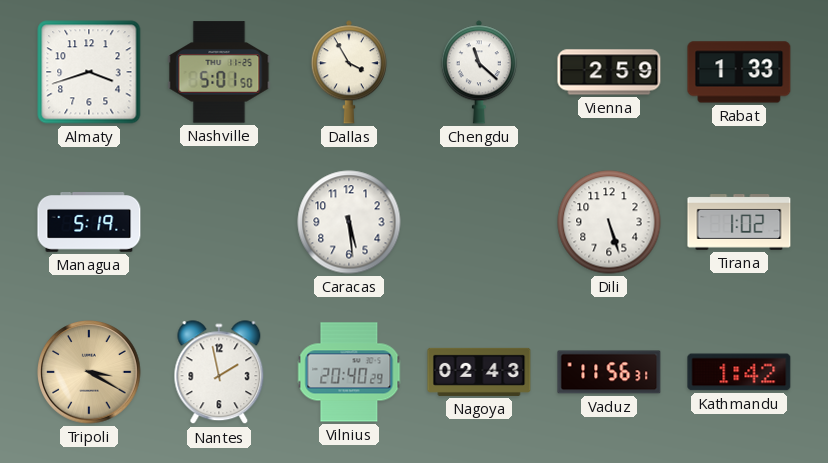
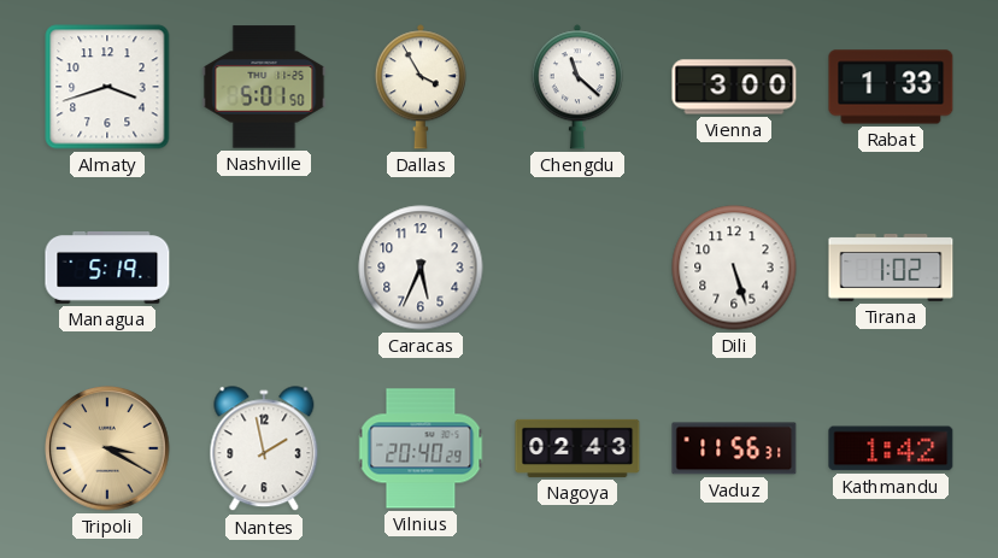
Vienna: 2:59 -> 3:00 (734, 87)
Caracas: 5:29 -> 5:34 (421, 268)
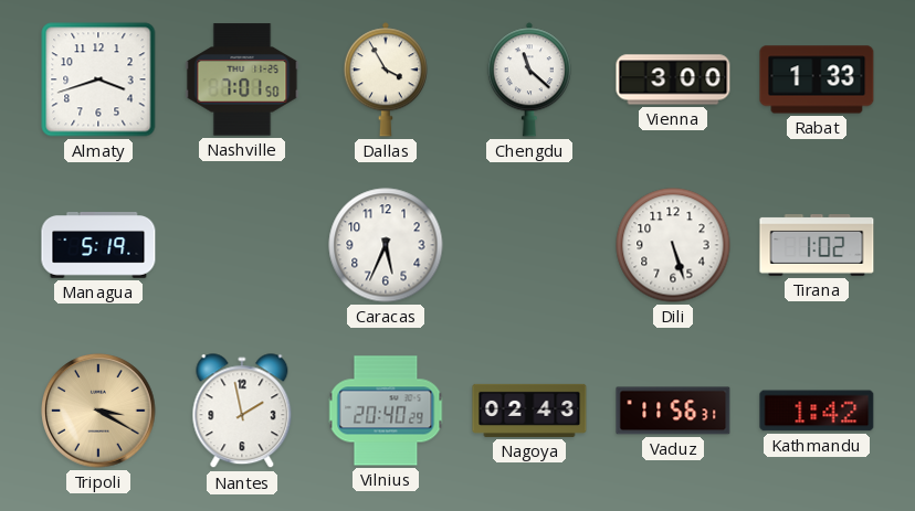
Nashville: 5:01 -> 7:01 (242, 79)
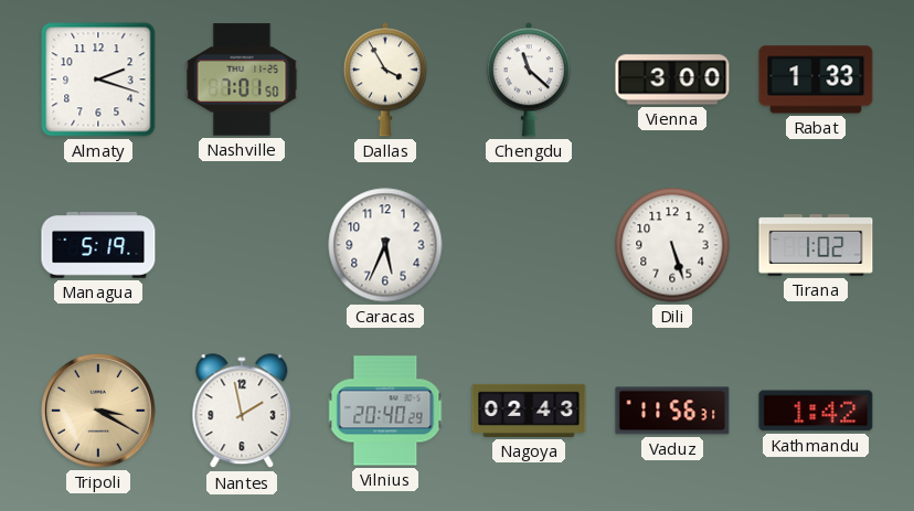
Almaty: 3:42 -> 2:18 (98, 79)
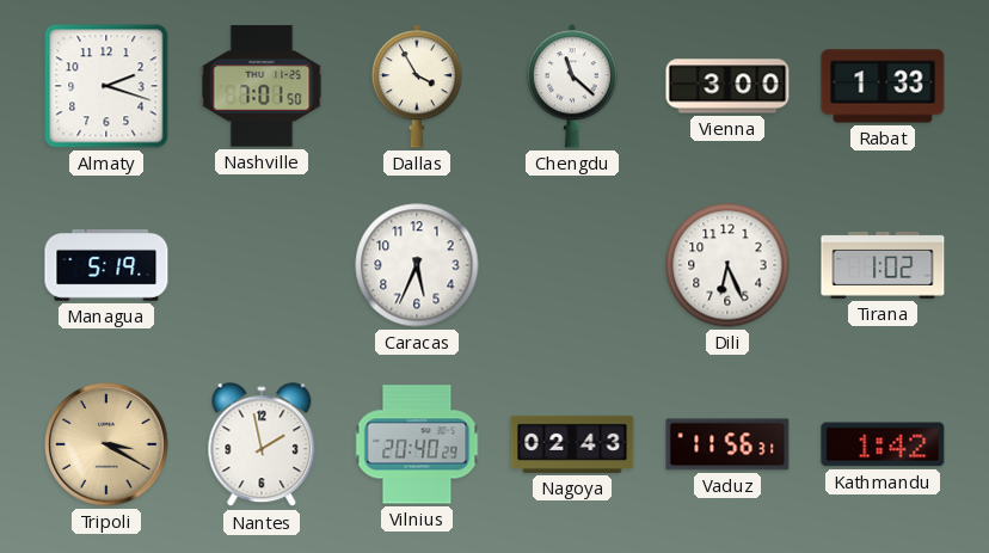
Dili: 5:27 -> 6:26 (727, 265)
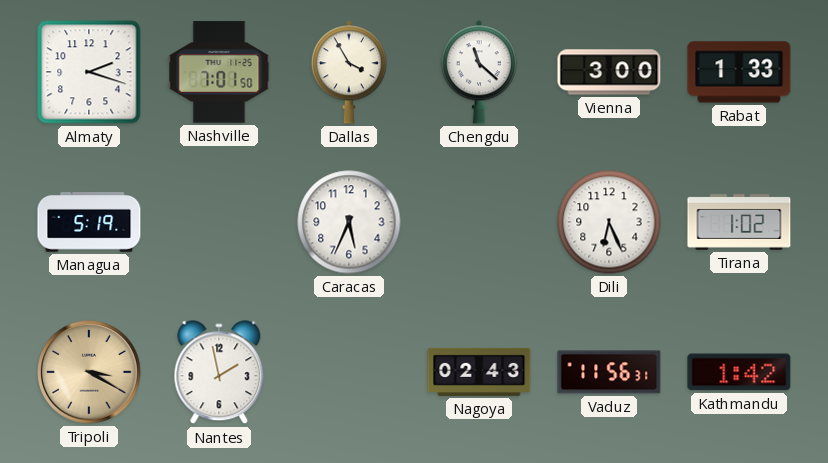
Vilnius: 20:40 -> none (417, 444)
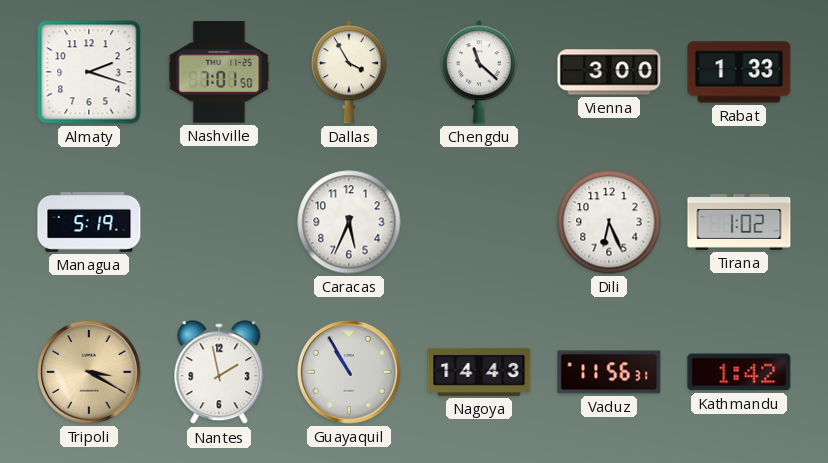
Guayaquil: none -> 10:55 (349, 372)
Nagoya: 02:43 -> 14:43 (479, 372)
